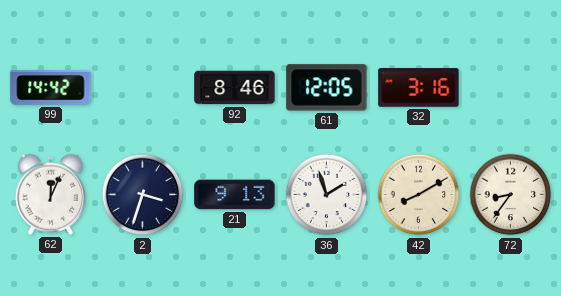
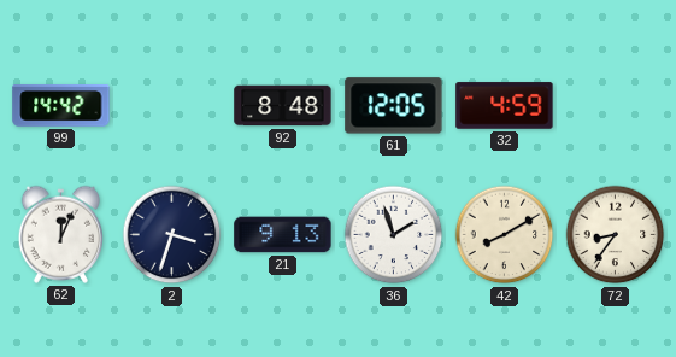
92: 8:46 -> 8:48 (283, 106)
32: 3:16 -> 4:59 (505, 106)
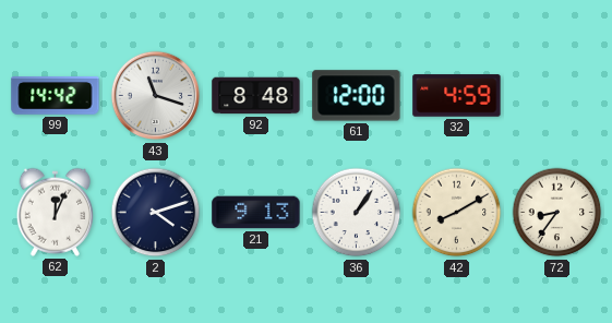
43: none -> 11:18 (156, 96)
61: 12:05 -> 12:00 (357, 96)
2: 3:33 -> 4:12 (156, 213)
36: 1:57 -> 1:06 (357, 213)
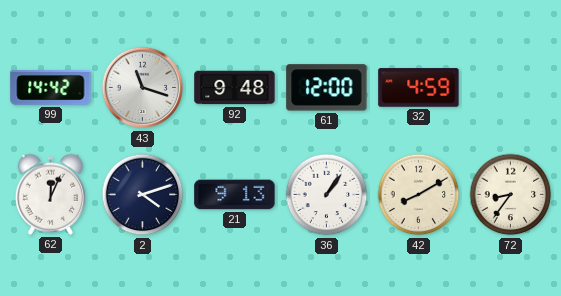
92: 8:48 -> 9:48 (235, 88)
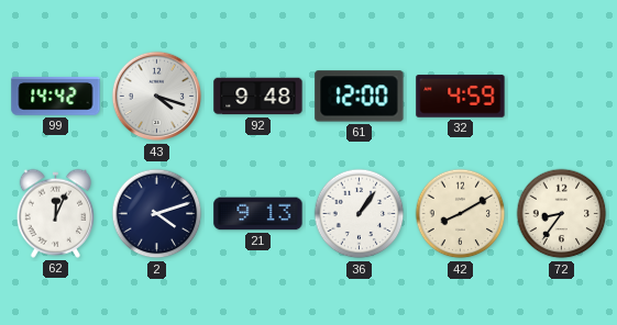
43: 11:18 -> 4:18 (157, 97)
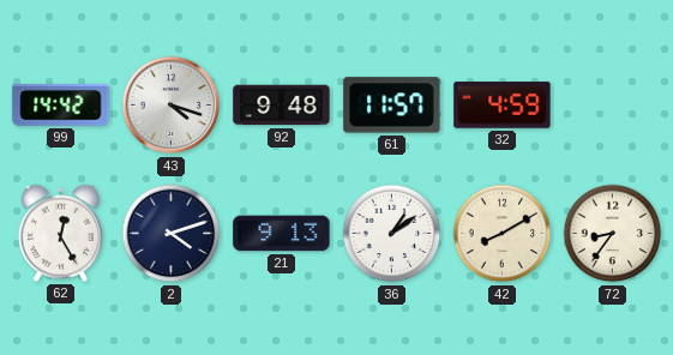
61: 12:00 -> 11:57 (392, 106)
62: 12:04 -> 12:25 (60, 233)
36: 1:06 -> 1:09 (392, 234)
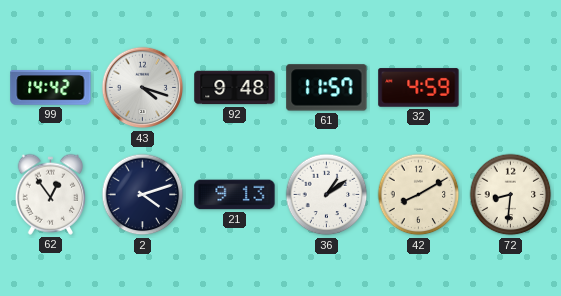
62: 12:25 -> 12:54 (50, 194)
72: 8:36 -> 8:31 (511, 195)
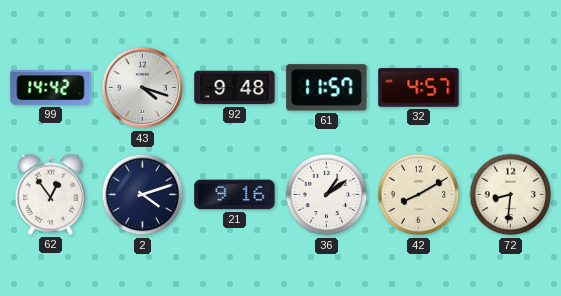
32: 4:59 -> 4:57 (419, 88)
21: 9:13 -> 9:16 (235, 195)
